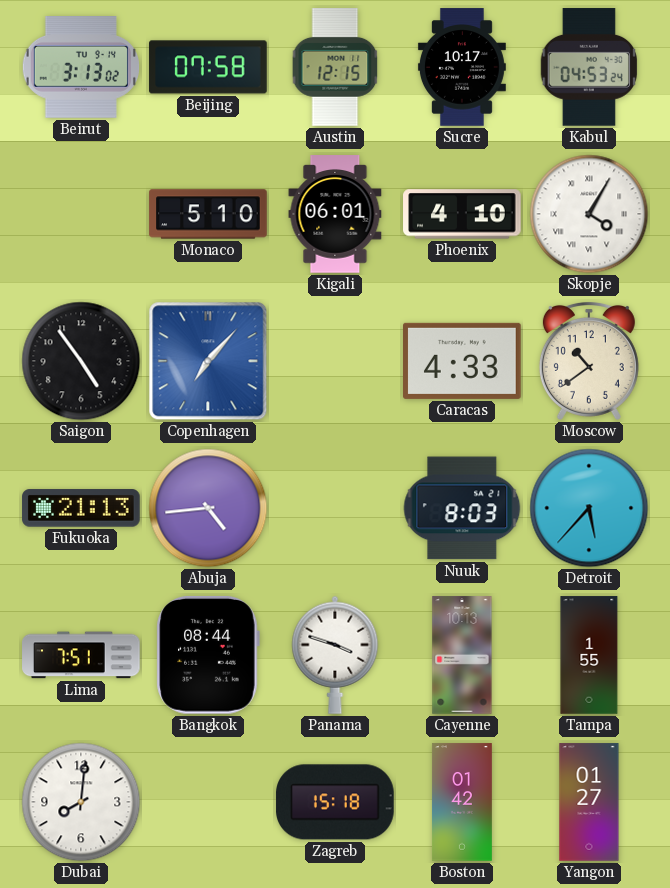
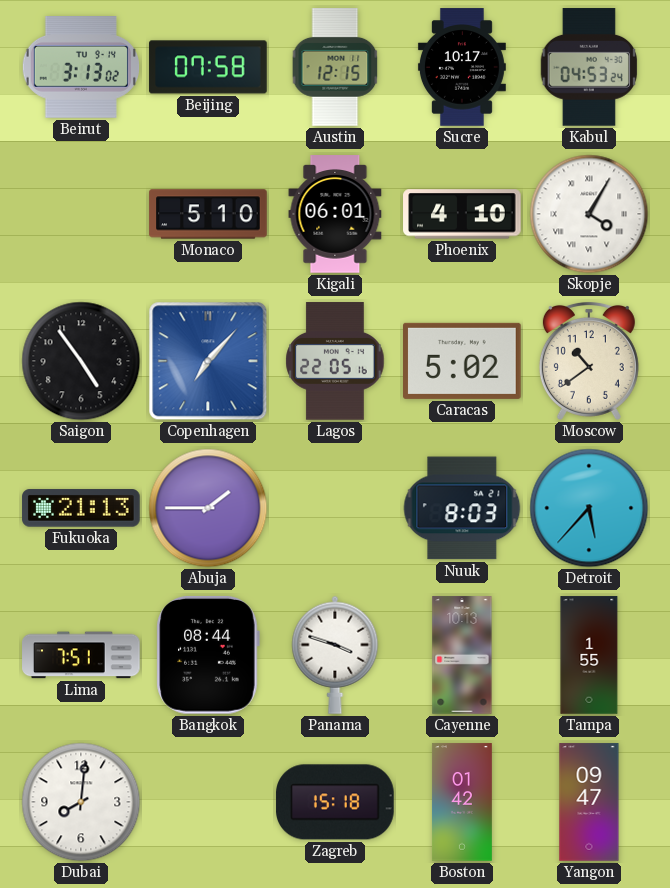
Lagos: none -> 22:05 (335, 361)
Caracas: 4:33 -> 5:02 (463, 361)
Abuja: 4:44 -> 1:45 (208, 508)
Yangon: 01:27 -> 09:47 (589, 802)
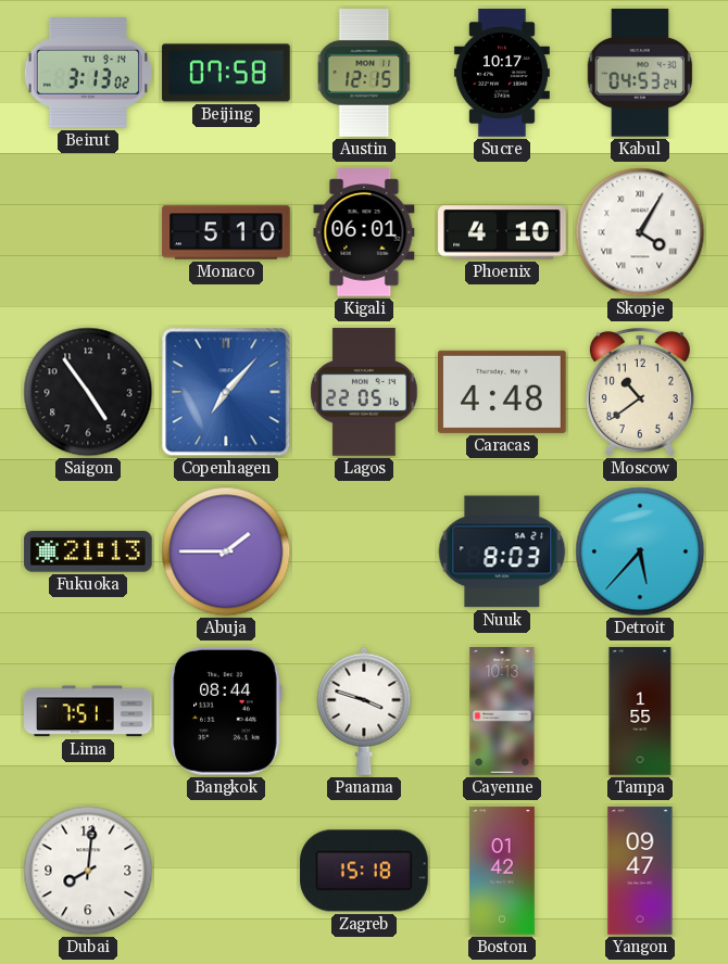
Caracas: 5:02 -> 4:48 (503, 392)
